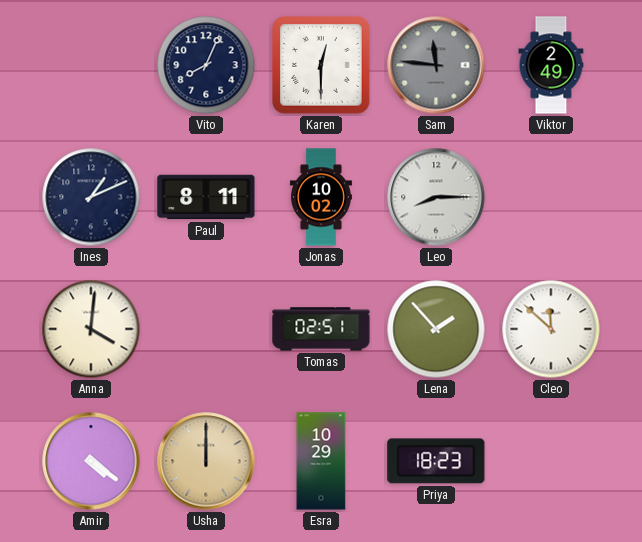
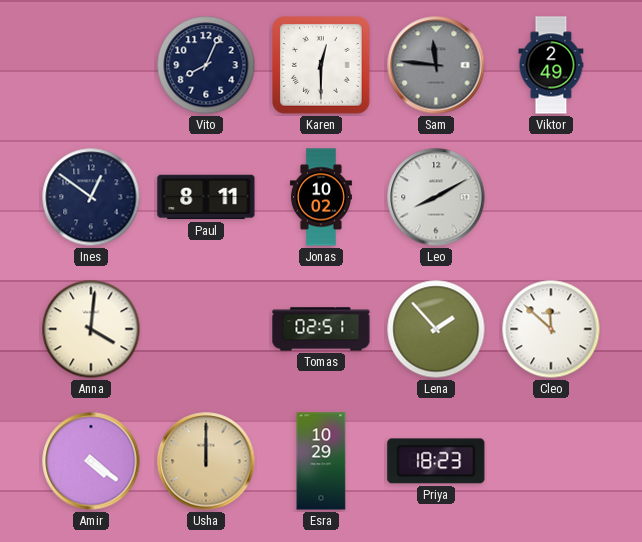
Ines: 1:11 -> 12:51 (91, 197)
Leo: 8:15 -> 8:10 (436, 197)
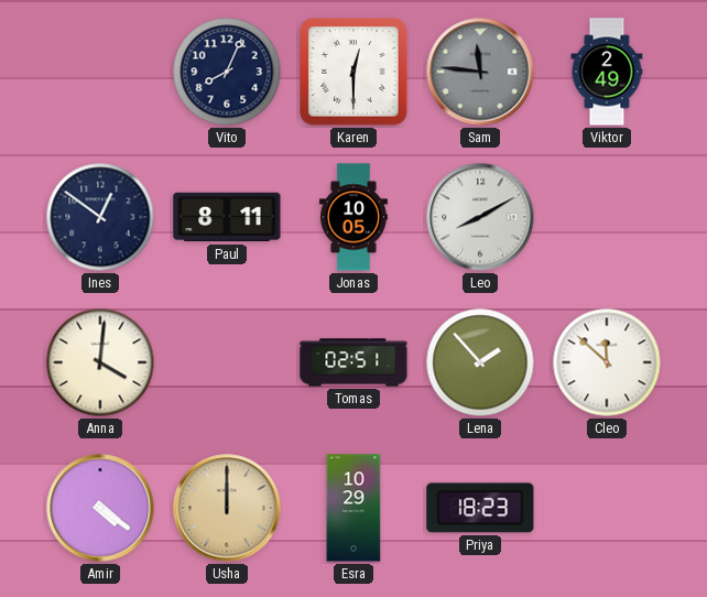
Jonas: 10:02 -> 10:05 (353, 217)
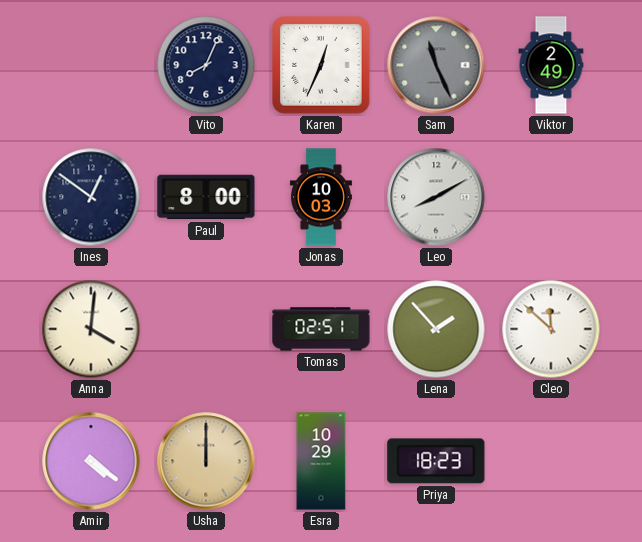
Karen: 12:30 -> 12:34 (321, 65)
Sam: 11:46 -> 11:26 (436, 65)
Paul: 8:11 -> 8:00 (206, 197)
Jonas: 10:05 -> 10:03 (321, 197)
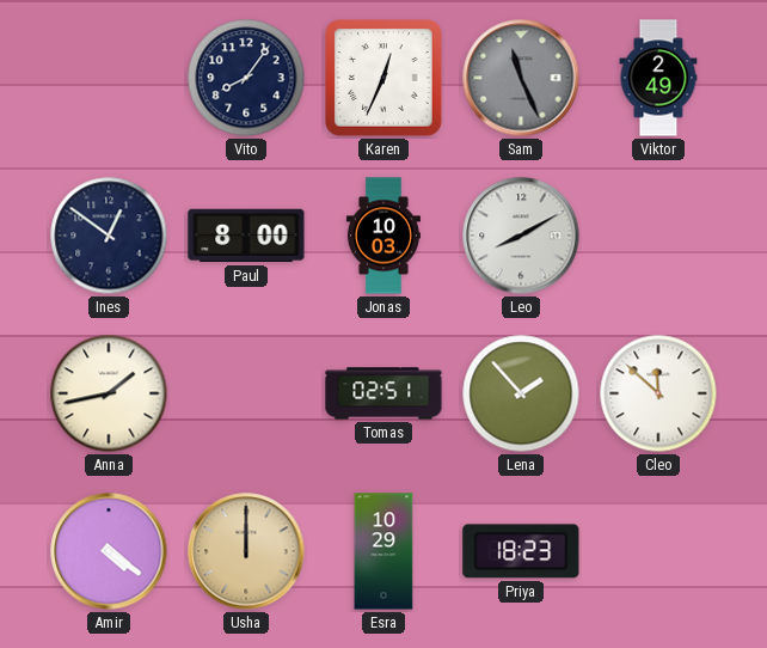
Vito: 8:04 -> 8:06 (246, 78)
Anna: 4:01 -> 1:43 (109, 393)
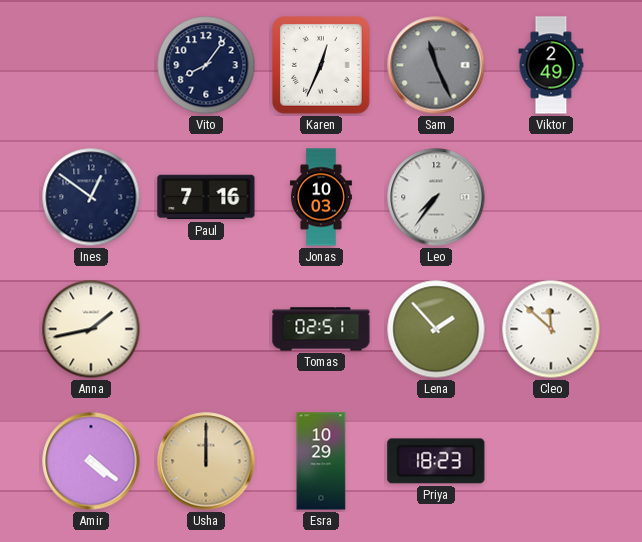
Paul: 8:00 -> 7:16 (206, 197)
Leo: 8:10 -> 7:36 (436, 197)
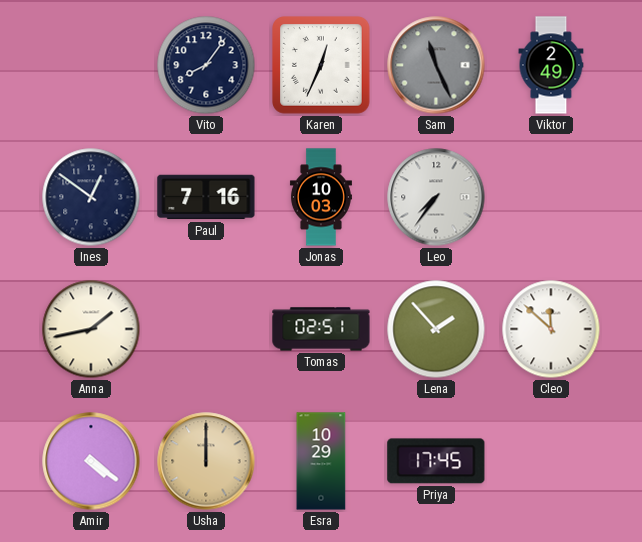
Priya: 18:23 -> 17:45 (436, 461)
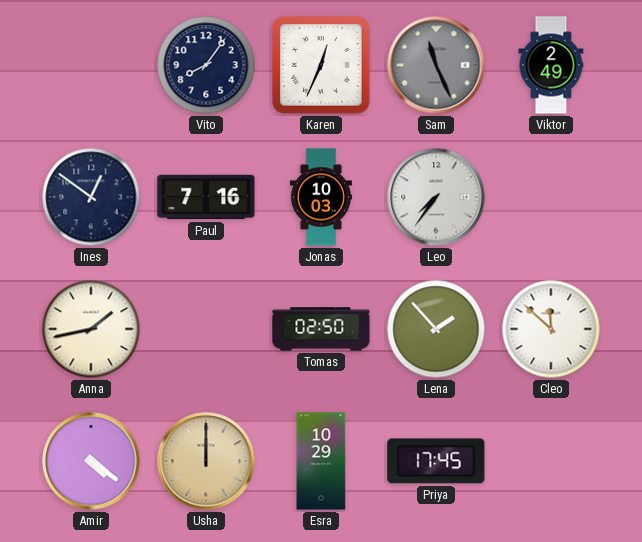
Tomas: 02:51 -> 02:50 (321, 329)
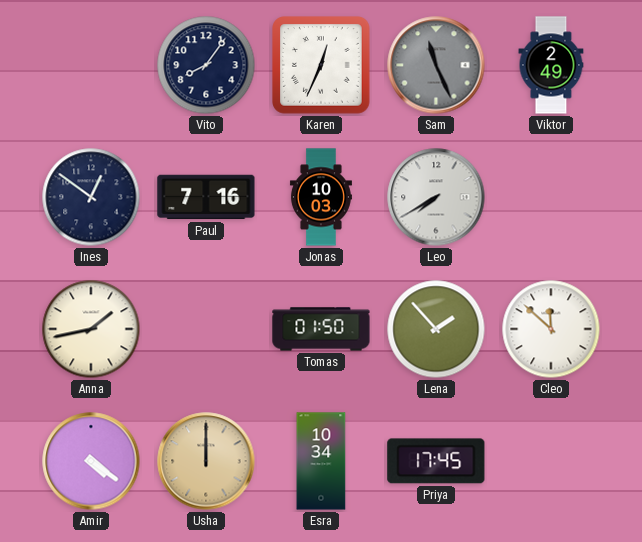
Leo: 7:36 -> 7:40 (436, 197)
Tomas: 02:50 -> 01:50 (321, 329)
Esra: 10:29 -> 10:34 (321, 461)
